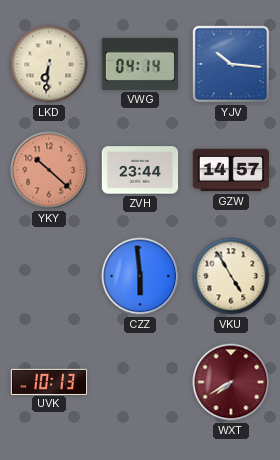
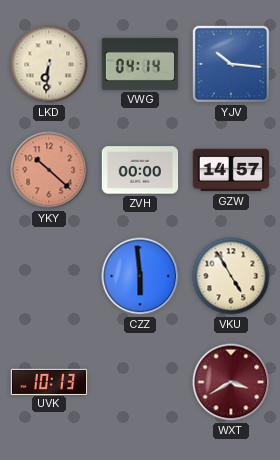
ZVH: 23:44 -> 00:00 (140, 170)
WXT: 7:40 -> 3:40 (231, 382)
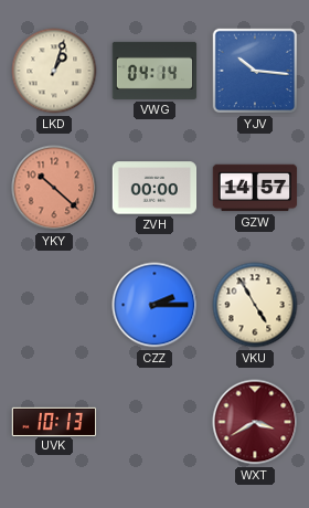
LKD: 6:31 -> 1:03 (54, 71)
CZZ: 5:59 -> 2:15 (154, 305)
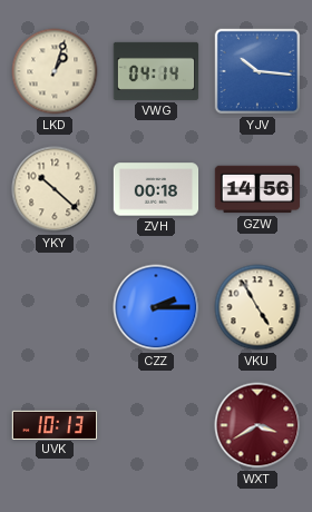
YKY dial: salmon -> cream (55, 189)
ZVH: 00:00 -> 00:18 (156, 189)
GZW: 14:57 -> 14:56 (257, 189)
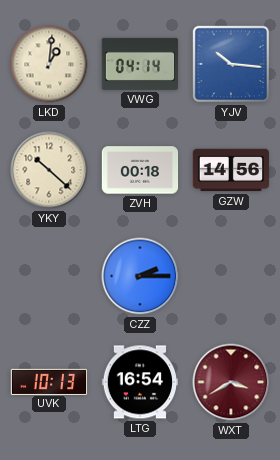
LKD: 1:03 -> 1:01 (49, 64)
VKU: 4:55 -> none (257, 307)
LTG: none -> 16:54 (139, 382)
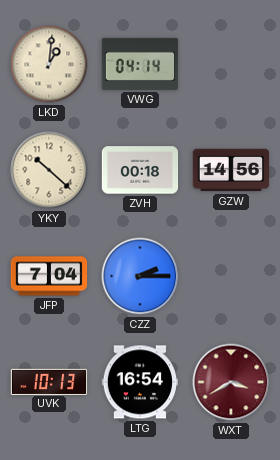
YJV: 10:16 -> none (231, 64)
JFP: none -> 7:04 (49, 276)
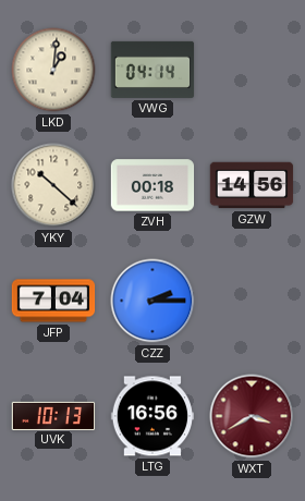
LTG: 16:54 -> 16:56 (151, 416)
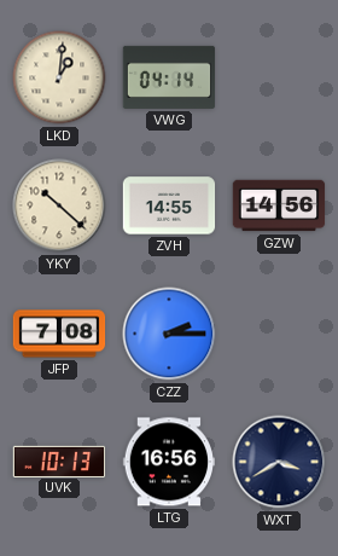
ZVH: 00:18 -> 14:55 (169, 205)
JFP: 7:04 -> 7:08 (59, 334)
WXT dial: burgundy -> navy (279, 462)
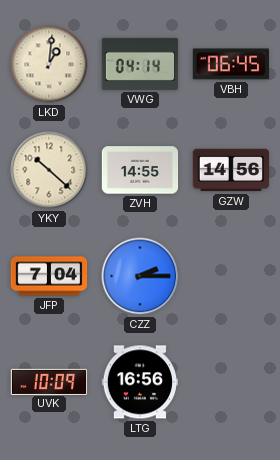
VBH: none -> 06:45 (230, 64)
JFP: 7:08 -> 7:04 (49, 276)
UVK: 10:13 -> 10:09 (49, 381)
WXT: 3:40 -> none (279, 462)
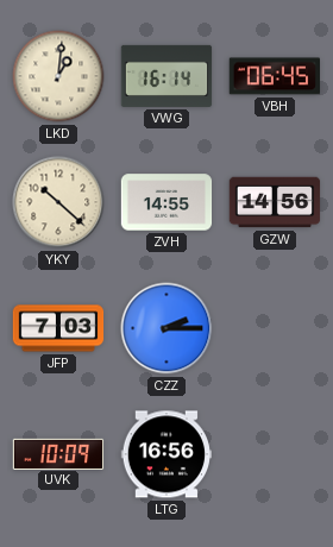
VWG: 04:14 -> 16:14 (166, 76)
JFP: 7:04 -> 7:03 (58, 328)
